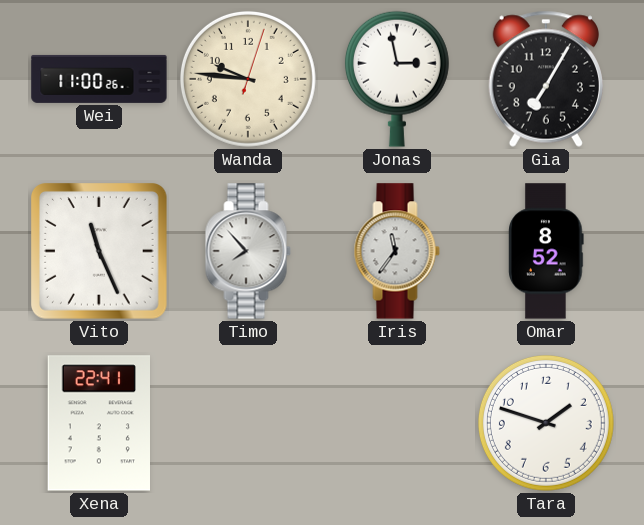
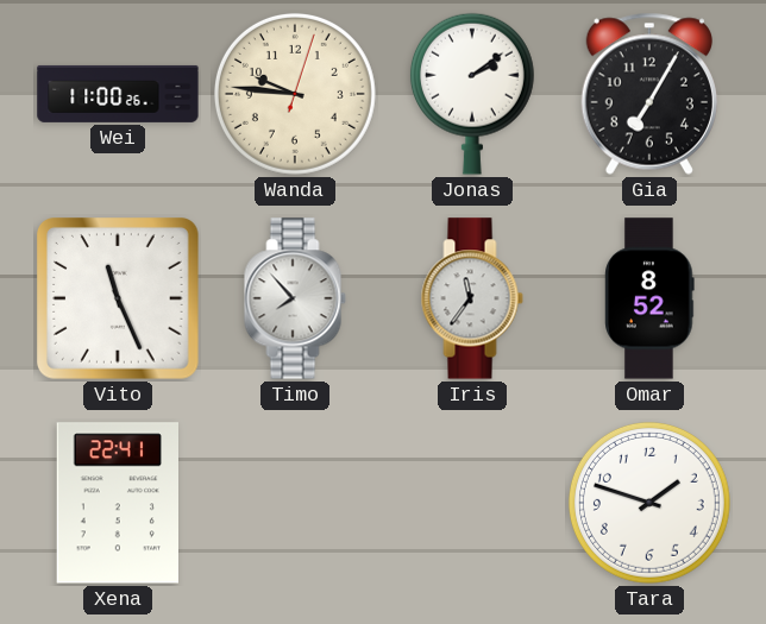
Jonas: 2:58 -> 2:09 (472, 94)
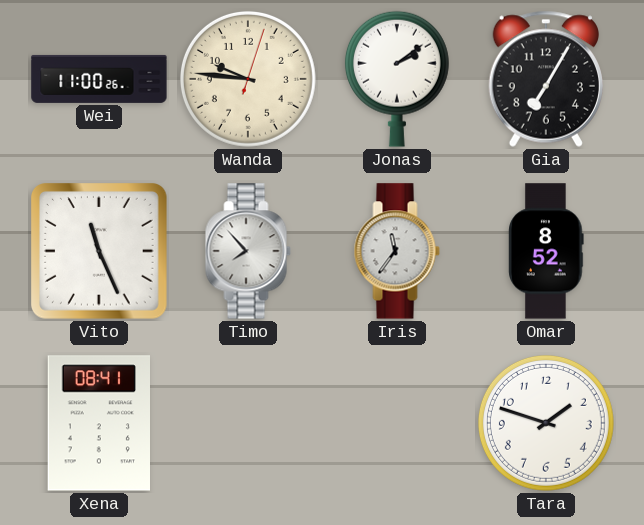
Xena: 22:41 -> 08:41 (99, 423)
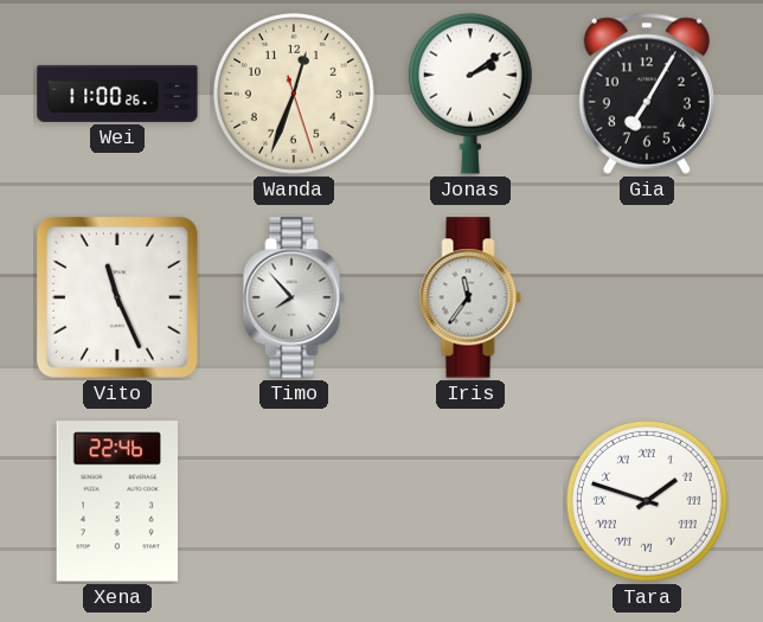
Wanda: 9:46 -> 12:33 (294, 94)
Omar: 8:52 -> none (546, 251)
Xena: 08:41 -> 22:46 (117, 501)
Tara numerals: Arabic -> Roman (647, 501)
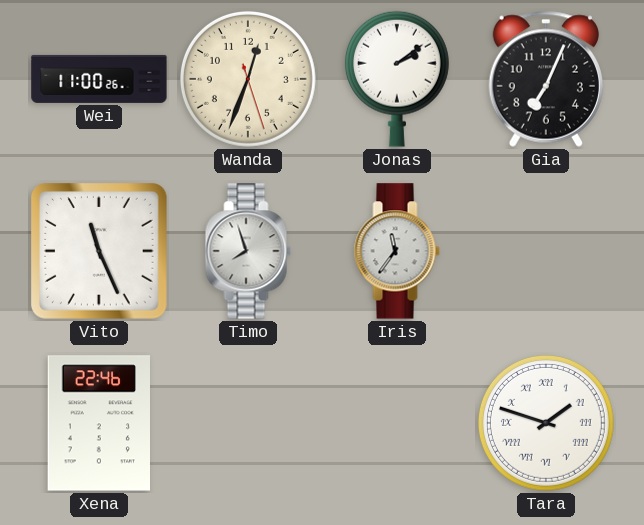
Gia: 7:05 -> 7:04 (546, 79)
Timo: 7:53 -> 7:57 (248, 251)
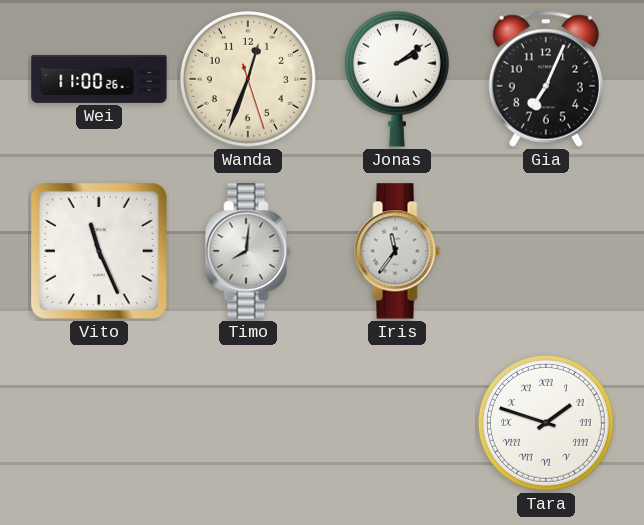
Timo: 7:57 -> 8:01 (248, 251)
Xena: 22:46 -> none (99, 423)
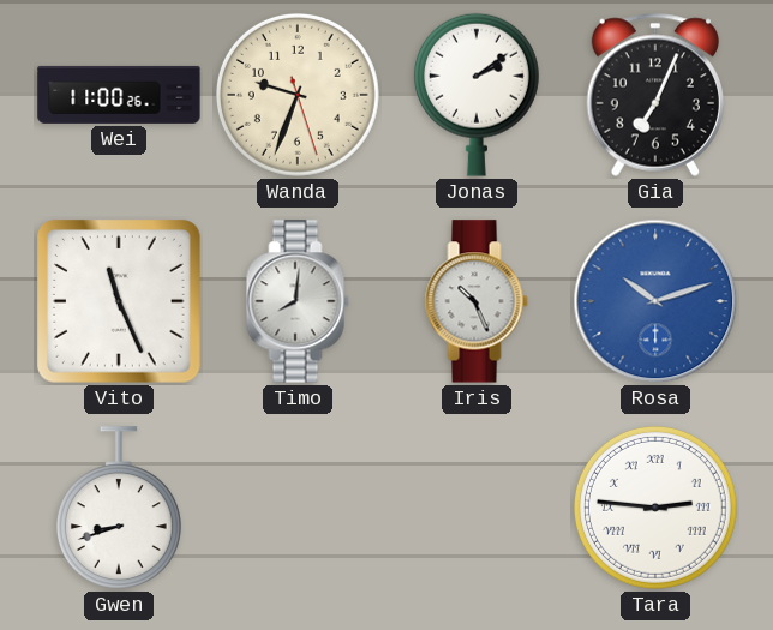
Wanda: 12:33 -> 9:33 (298, 95)
Iris: 11:36 -> 10:26 (477, 301)
Rosa: none -> 10:12 (655, 301)
Gwen: none -> 8:42 (119, 508)
Tara: 1:48 -> 2:46 (655, 508)
